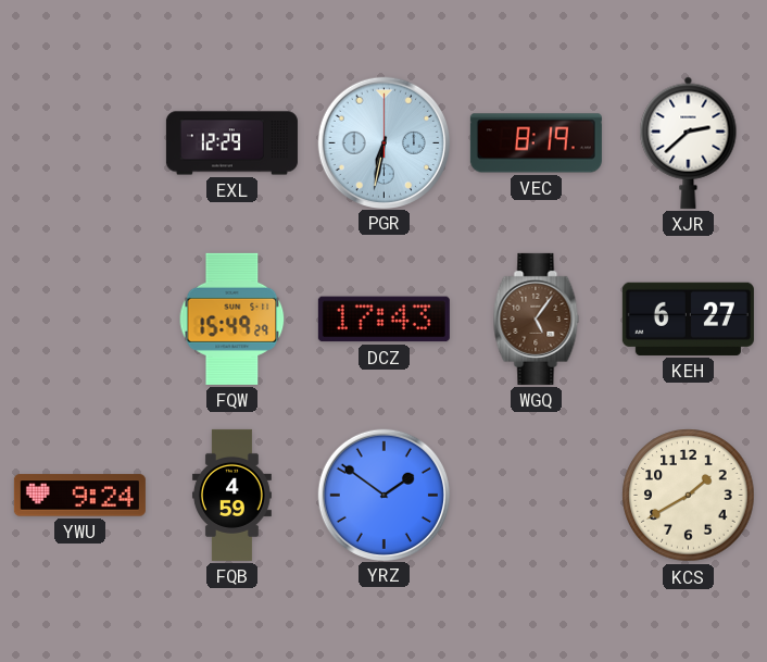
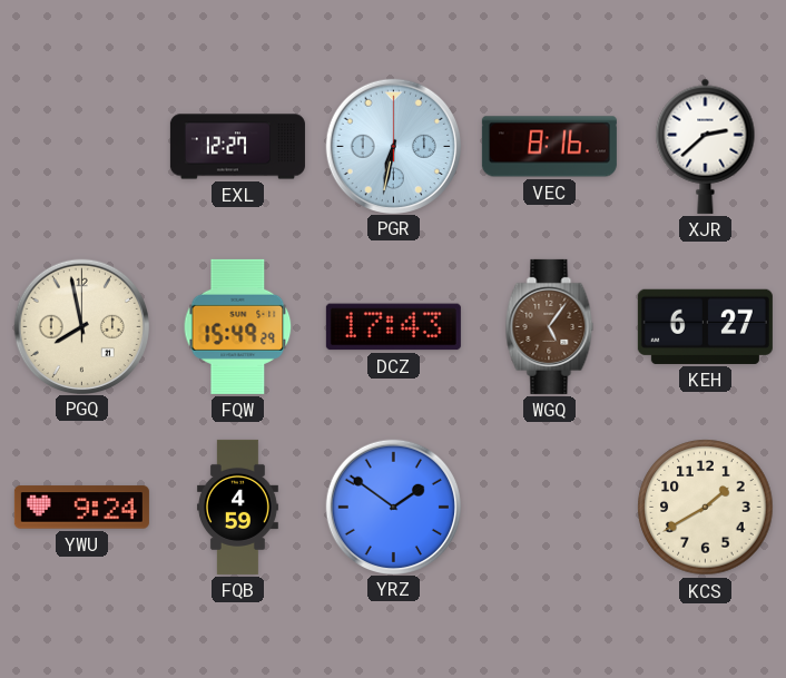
EXL: 12:29 -> 12:27 (237, 147)
VEC: 8:19 -> 8:16 (549, 147)
PGQ: none -> 7:58 (81, 326)
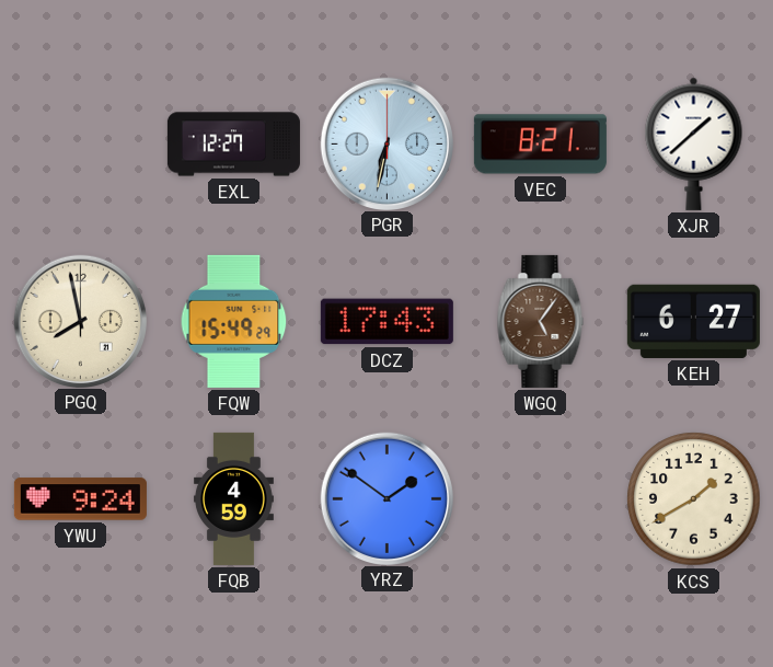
VEC: 8:16 -> 8:21 (540, 145)
XJR: 2:38 -> 1:38 (694, 143)
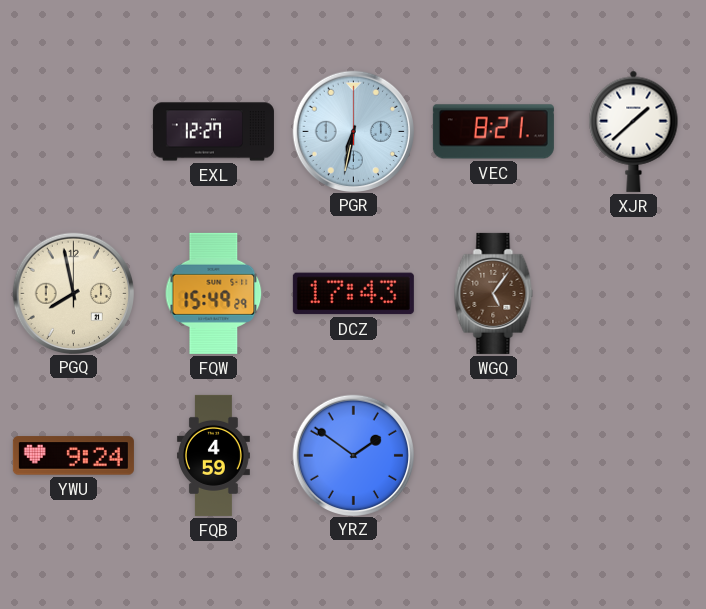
KEH: 6:27 -> none (693, 321)
KCS: 1:40 -> none (694, 499)
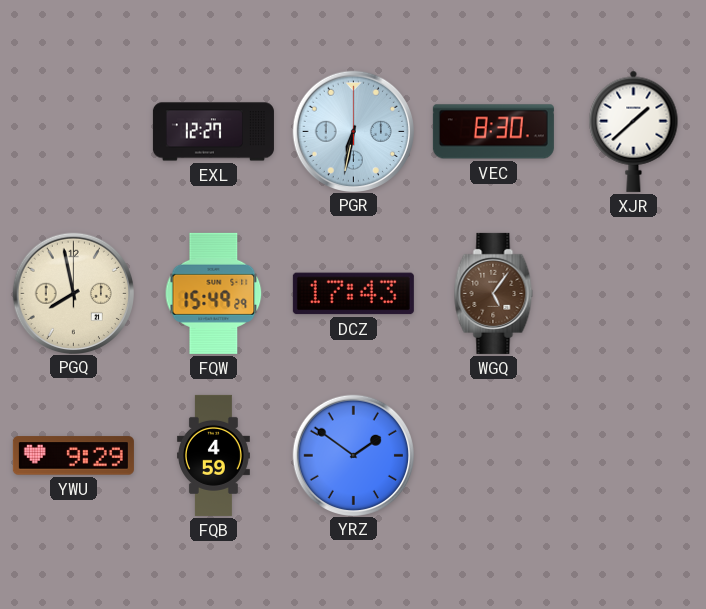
VEC: 8:21 -> 8:30 (493, 132)
YWU: 9:24 -> 9:29 (73, 456)
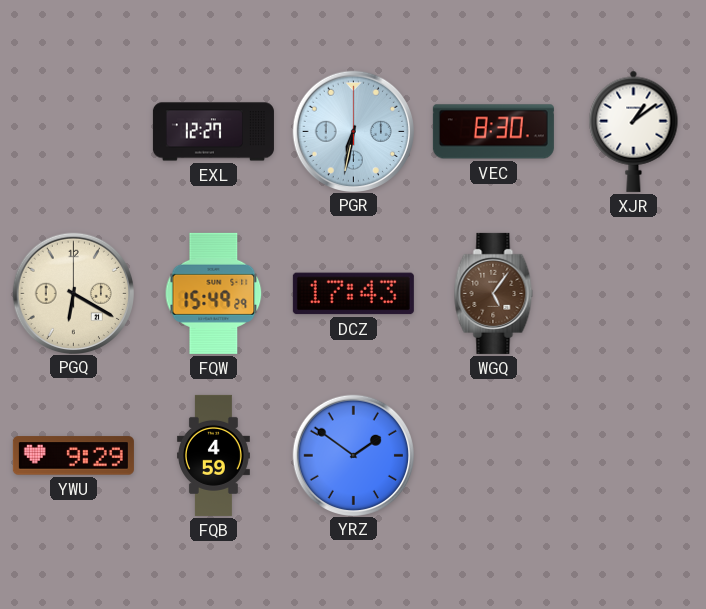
XJR: 1:38 -> 1:09 (634, 131)
PGQ: 7:58 -> 6:20 (73, 293)
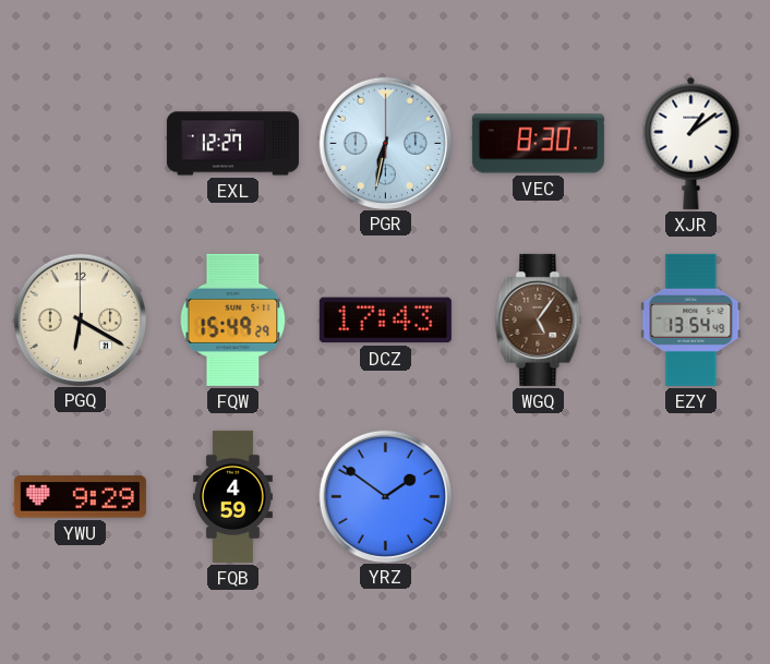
EZY: none -> 13:54 (691, 319)
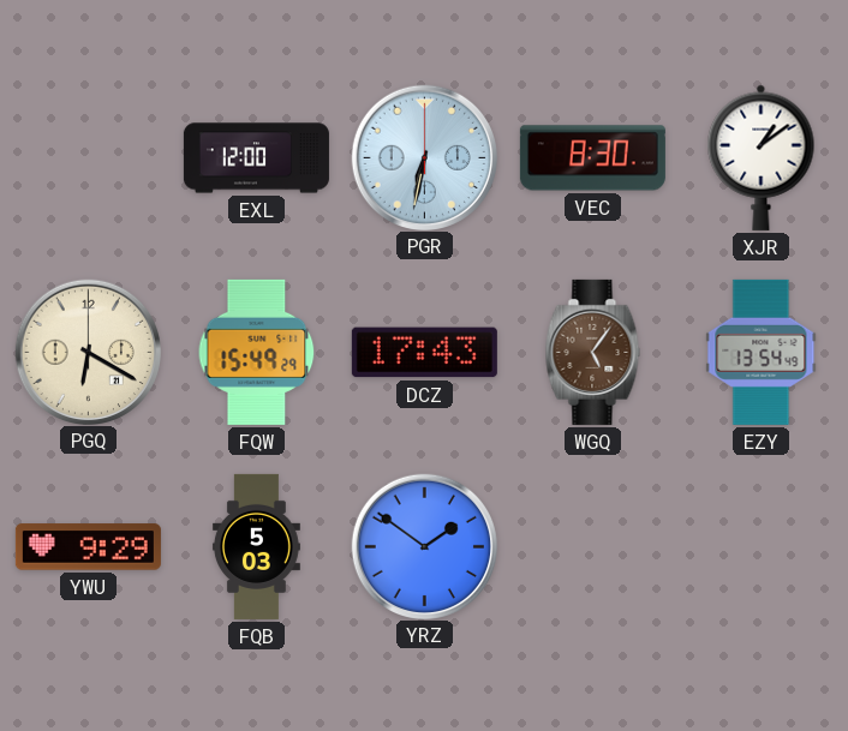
EXL: 12:27 -> 12:00 (256, 158)
FQB: 4:59 -> 5:03 (256, 546)
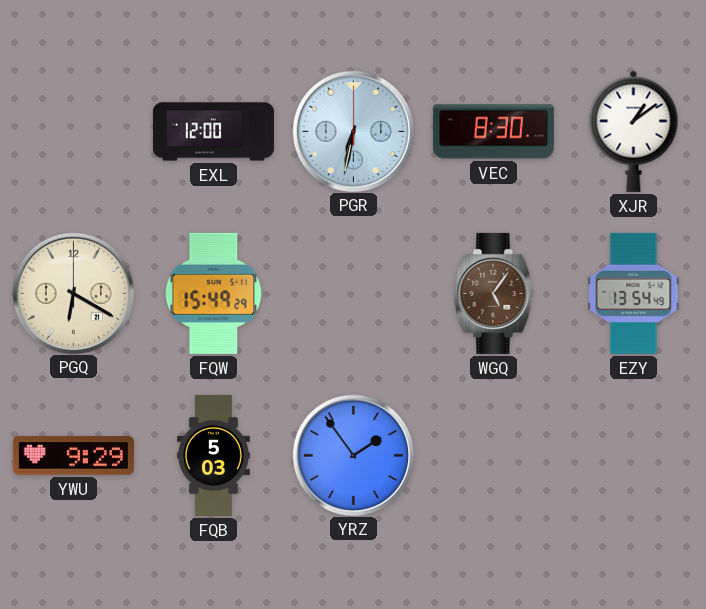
DCZ: 17:43 -> none (424, 353)
YRZ: 1:51 -> 1:54 (353, 455)
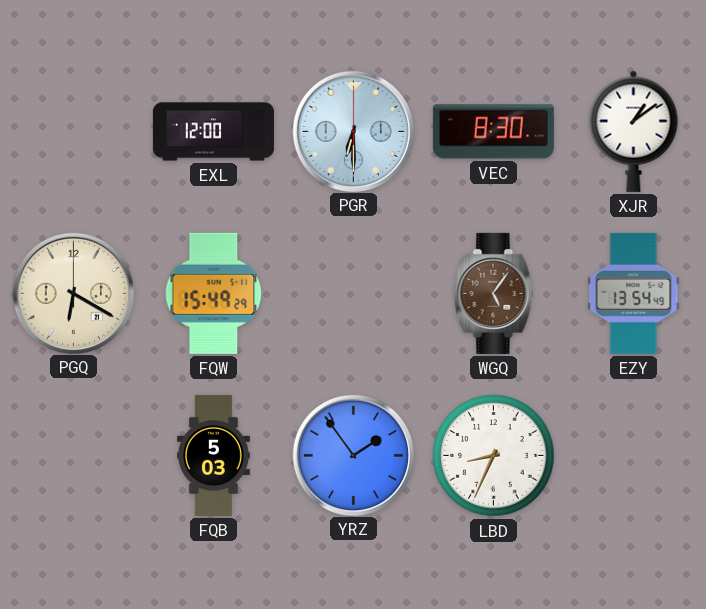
PGR: 6:32 -> 6:30 (353, 131)
YWU: 9:29 -> none (73, 456)
LBD: none -> 8:34 (494, 456)
